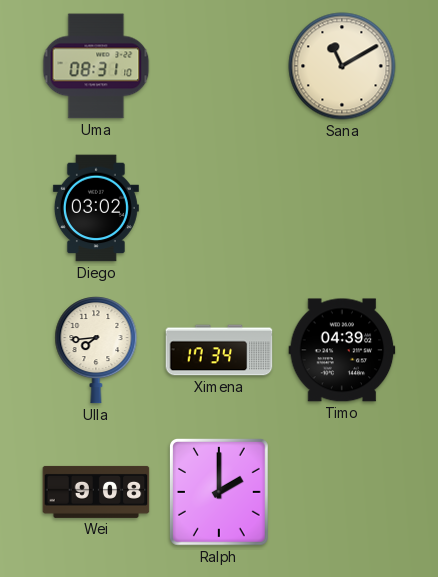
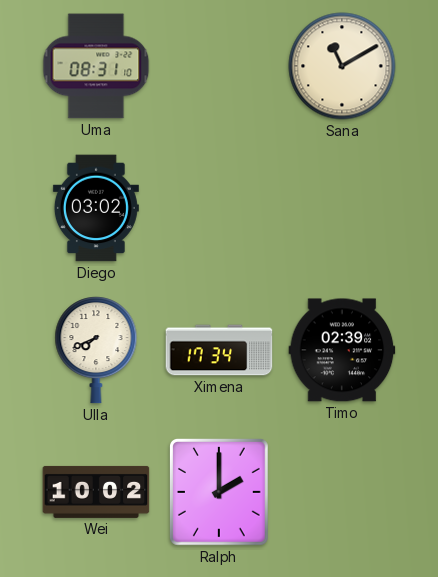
Ulla: 7:44 -> 7:41 (96, 350)
Timo: 04:39 -> 02:39 (342, 350)
Wei: 9:08 -> 10:02 (96, 492)
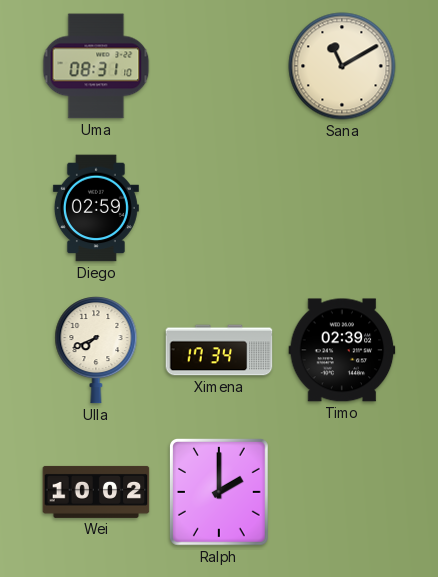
Diego: 03:02 -> 02:59 (96, 208)
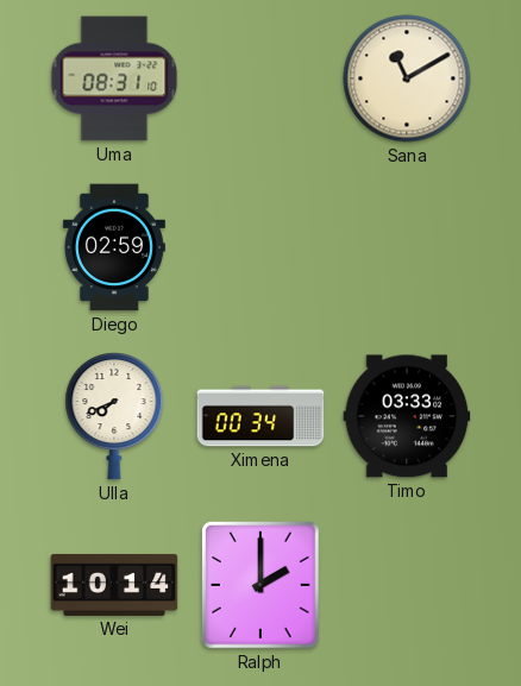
Ximena: 17:34 -> 00:34 (260, 416)
Timo: 02:39 -> 03:33 (407, 416)
Wei: 10:02 -> 10:14 (114, 585)
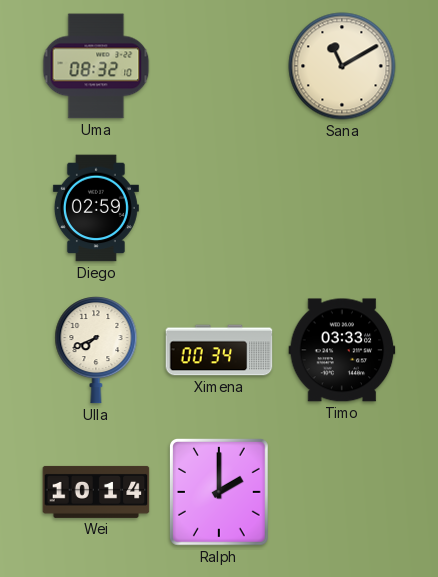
Uma: 08:31 -> 08:32 (96, 66)
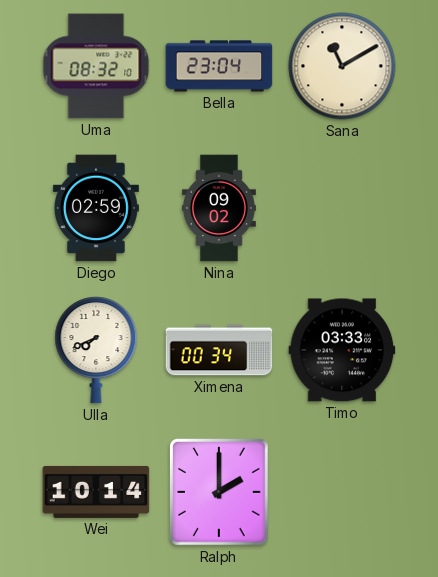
Bella: none -> 23:04 (219, 66)
Nina: none -> 09:02 (219, 208)
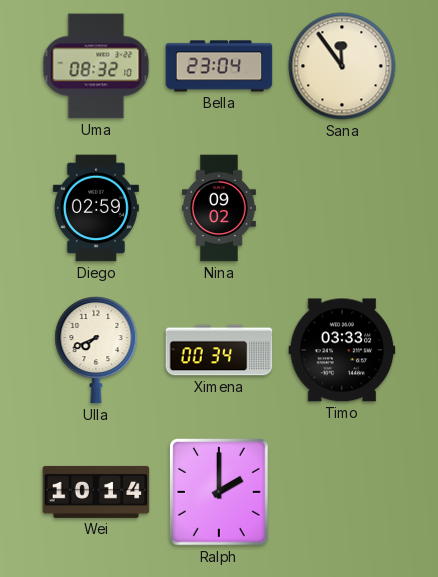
Sana: 11:10 -> 11:54 (342, 66)
